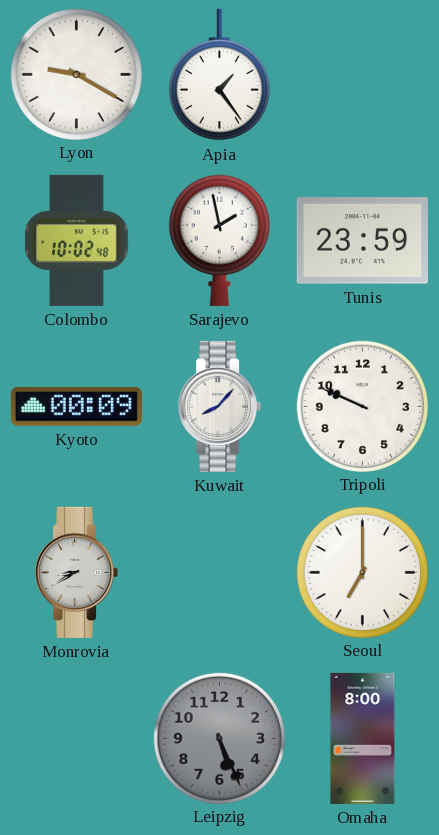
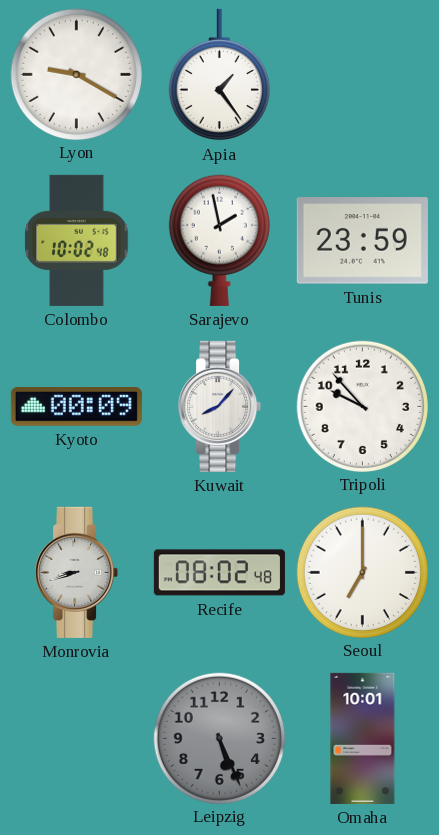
Tripoli: 9:49 -> 9:53 (362, 406)
Monrovia: 8:40 -> 8:42 (77, 572)
Recife: none -> 08:02 (219, 573)
Omaha: 8:00 -> 10:01 (363, 738)
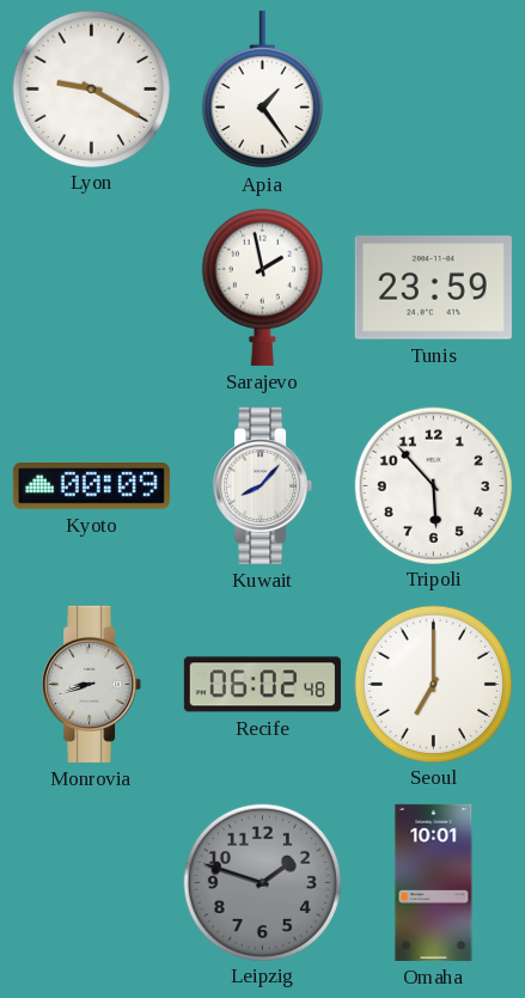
Colombo: 10:02 -> none (77, 240)
Tripoli: 9:53 -> 5:53 (433, 485)
Recife: 08:02 -> 06:02 (262, 685)
Leipzig: 5:26 -> 1:48 (262, 882)
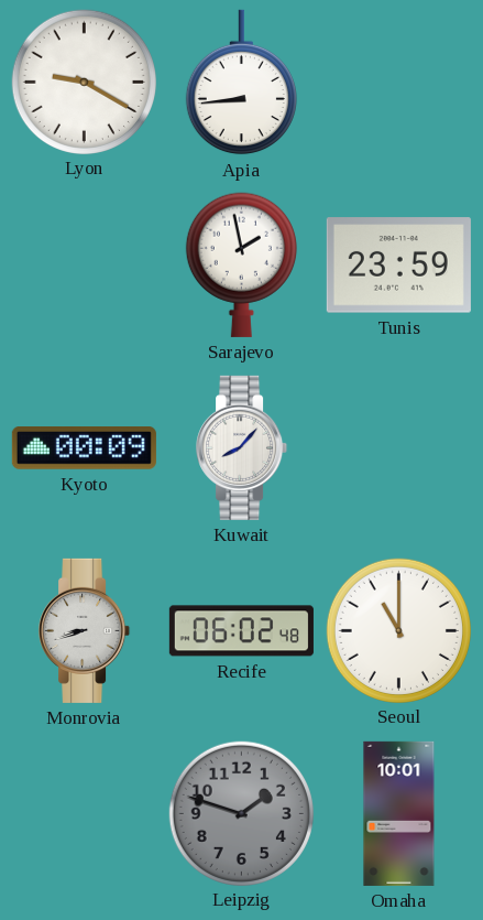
Apia: 1:24 -> 8:44 (241, 83)
Tripoli: 5:53 -> none (433, 485)
Seoul: 7:00 -> 11:00 (398, 630)
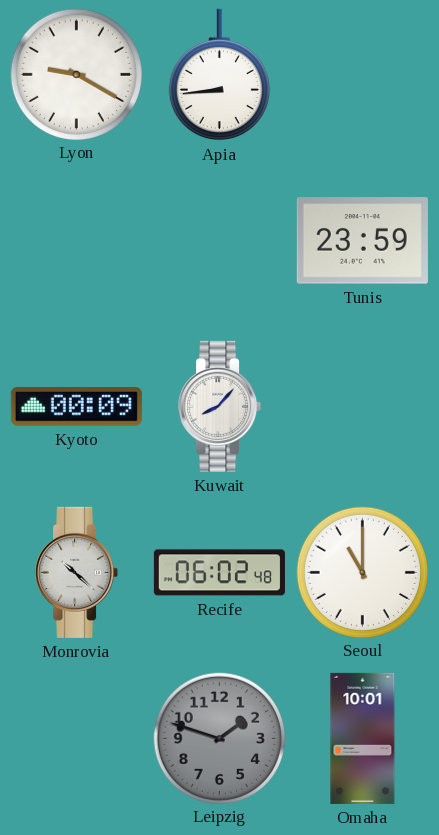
Sarajevo: 1:58 -> none (241, 264)
Monrovia: 8:42 -> 10:22 (77, 572)
